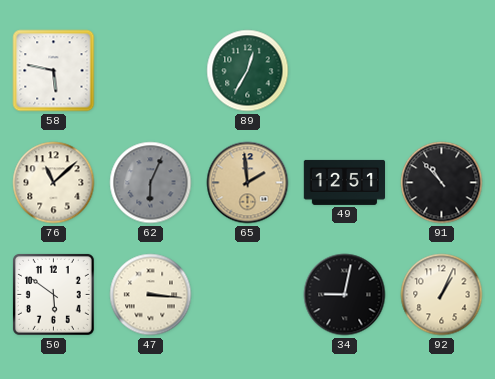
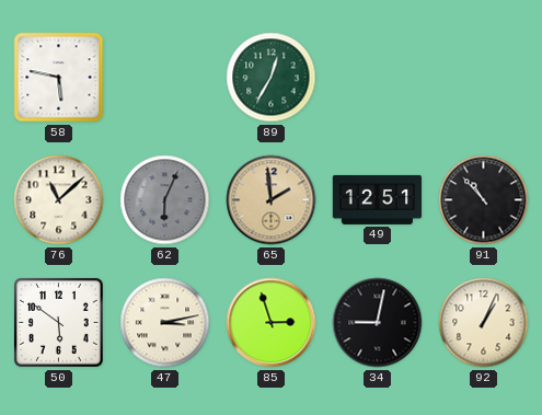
47: 3:16 -> 3:13 (165, 323)
85: none -> 2:57 (272, 323)
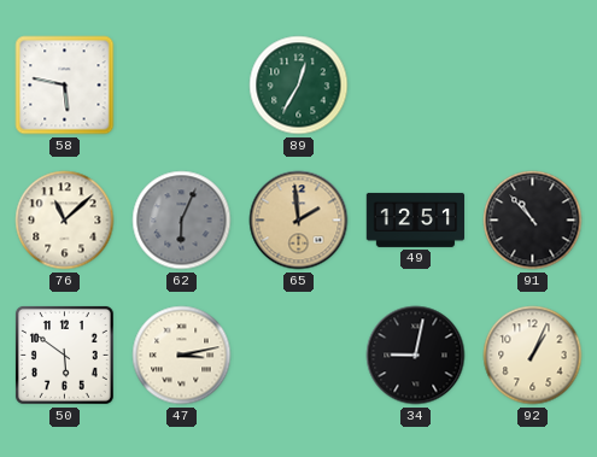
85: 2:57 -> none (272, 323)
